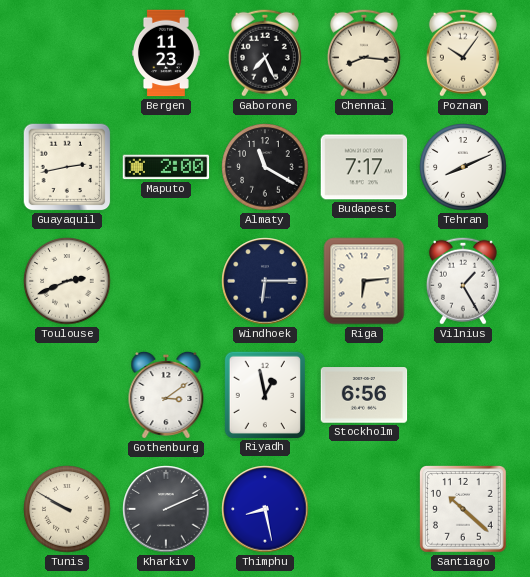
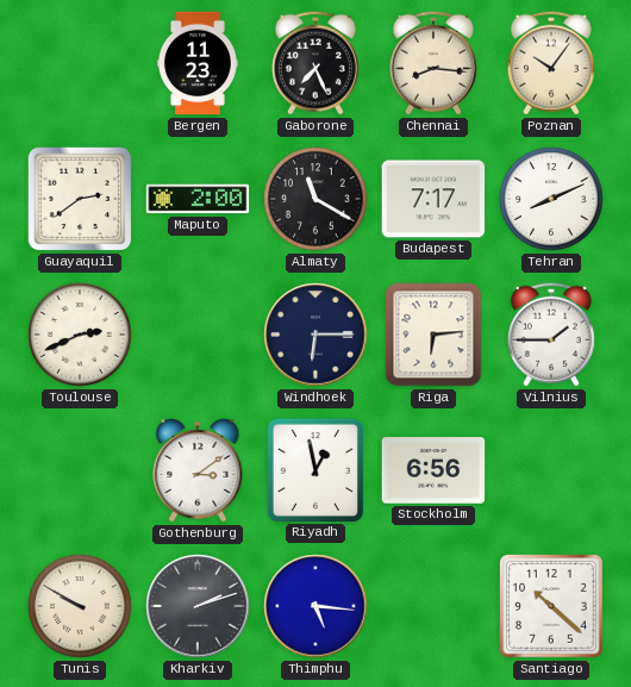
Guayaquil: 2:43 -> 2:39 (80, 199)
Vilnius: 1:25 -> 1:45 (551, 335)
Kharkiv: 2:11 -> 2:12 (198, 606)
Thimphu: 8:28 -> 5:16 (315, 606)
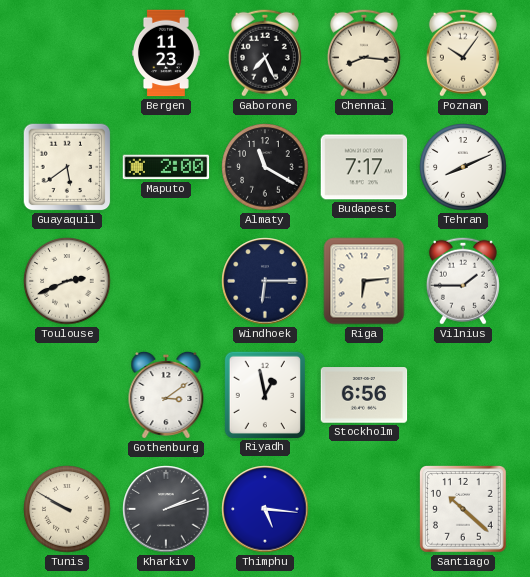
Guayaquil: 2:39 -> 5:39 (67, 167)
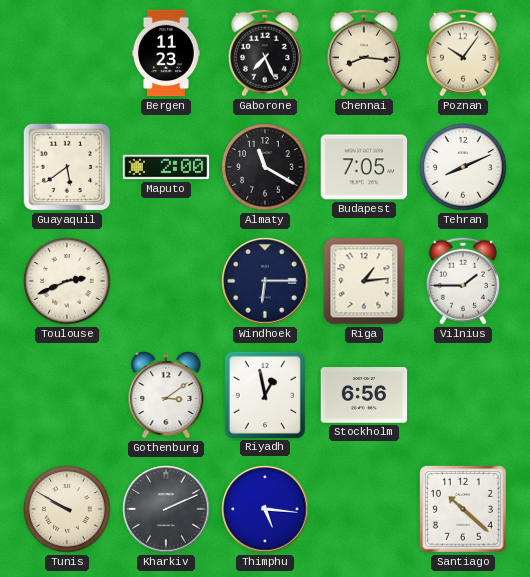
Budapest: 7:17 -> 7:05 (364, 167)
Riga: 6:14 -> 1:14 (364, 281)
Kharkiv: 2:12 -> 2:11 (166, 509)
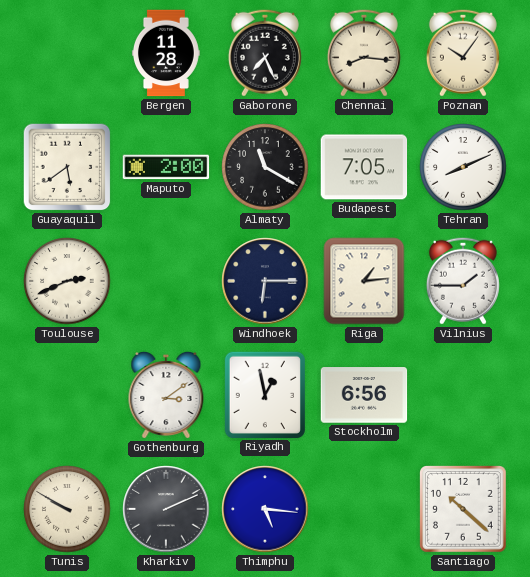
Bergen: 11:23 -> 11:28 (166, 53)
